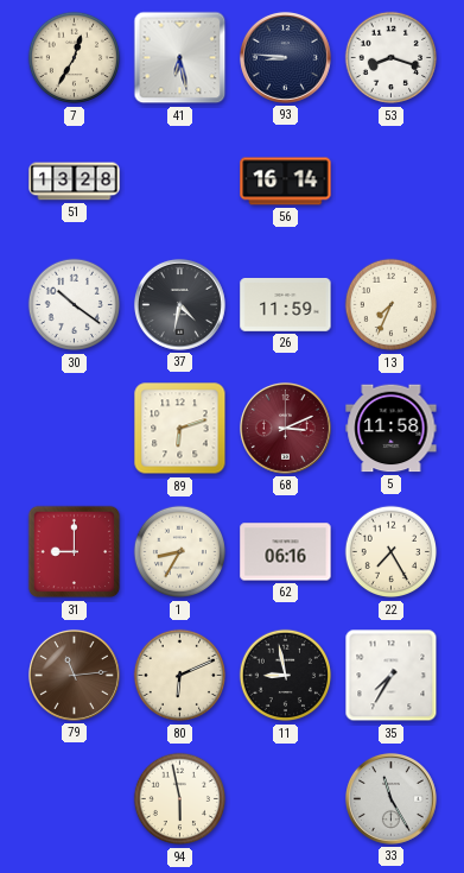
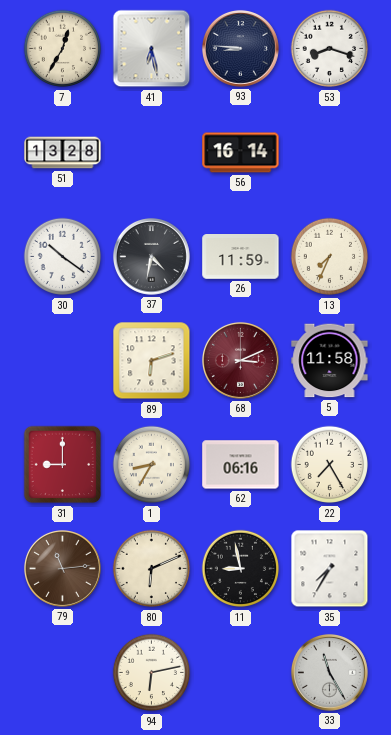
94: 5:58 -> 6:13 (152, 673)
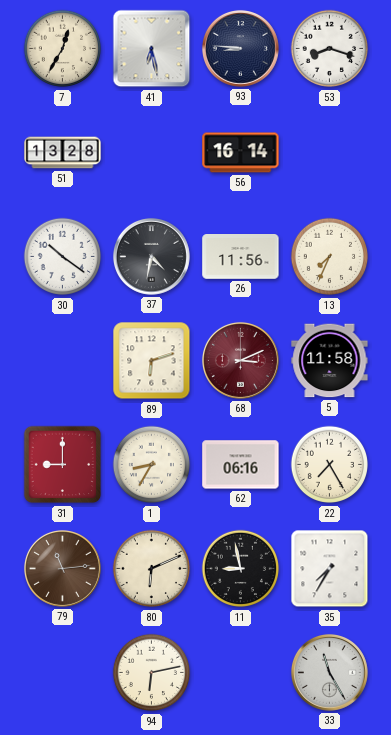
26: 11:59 -> 11:56 (241, 257)
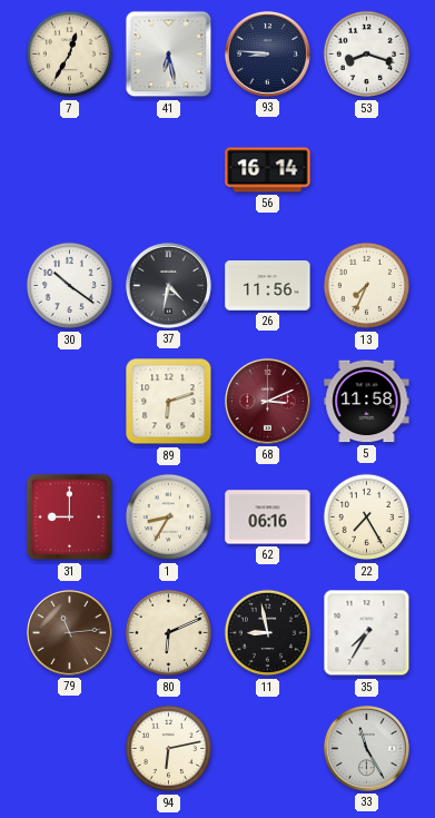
51: 13:28 -> none (63, 153)
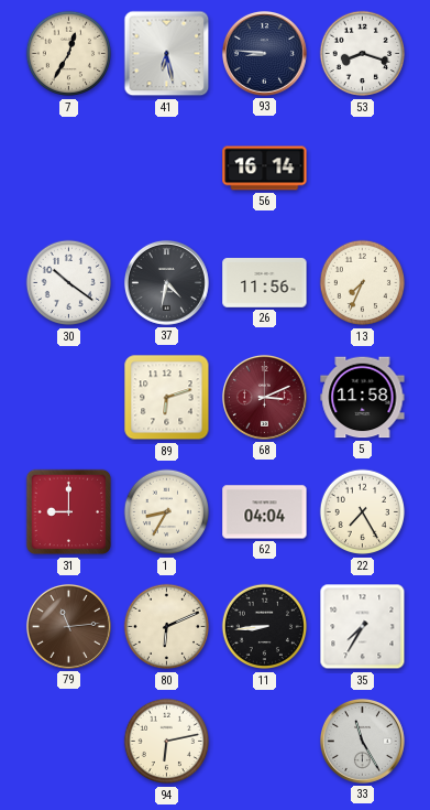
62: 06:16 -> 04:04 (265, 512)
11: 8:58 -> 8:44 (265, 627)
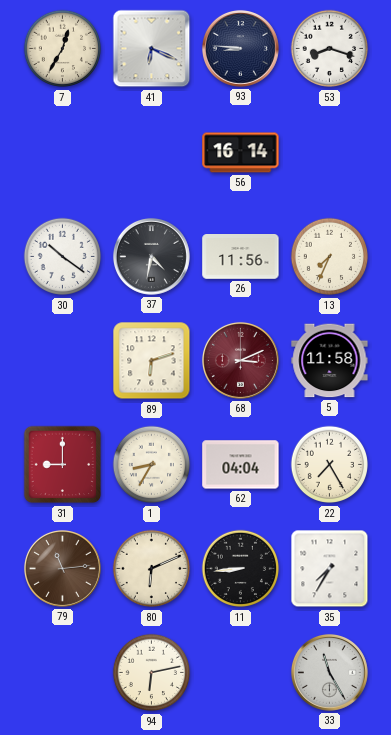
41: 6:28 -> 6:19 (152, 49)
